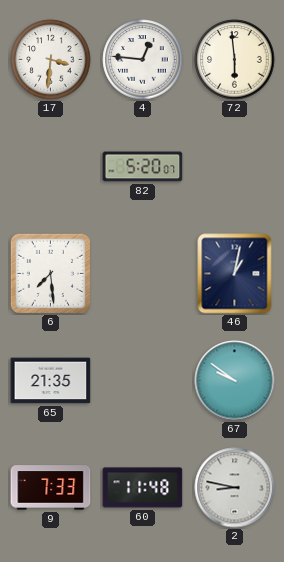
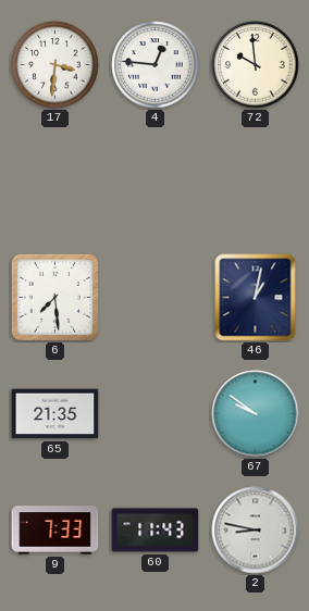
72: 5:59 -> 9:59 (256, 65)
82: 5:20 -> none (143, 167)
60: 11:48 -> 11:43 (156, 531)
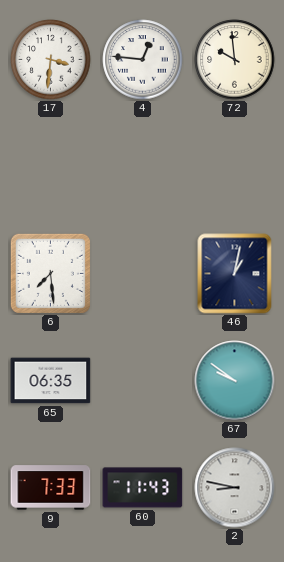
65: 21:35 -> 06:35 (51, 381)
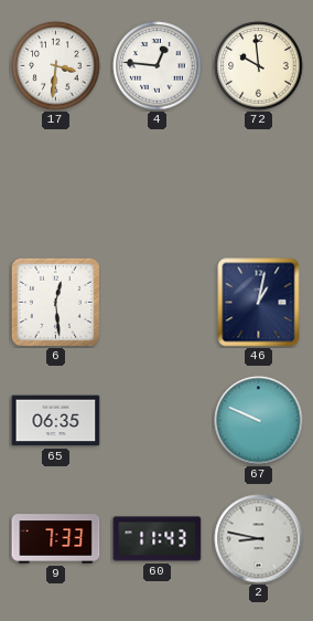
6: 7:29 -> 12:29 (55, 302)
67: 9:51 -> 9:49 (259, 421)
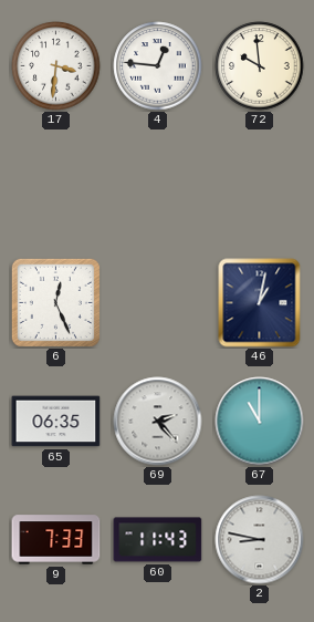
6: 12:29 -> 12:26 (55, 302)
69: none -> 2:23 (158, 422)
67: 9:49 -> 11:00 (260, 422)
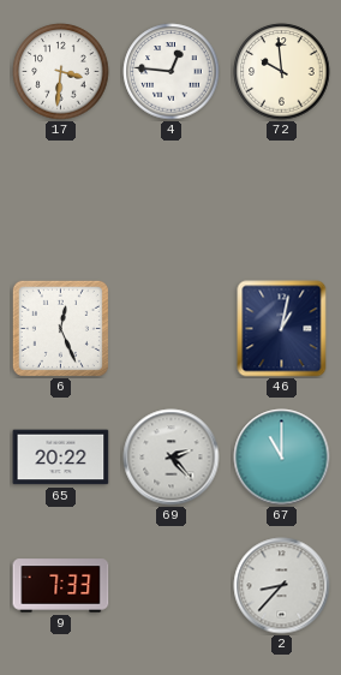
65: 06:35 -> 20:22 (61, 458)
60: 11:43 -> none (158, 540)
2: 8:47 -> 8:37 (282, 586)
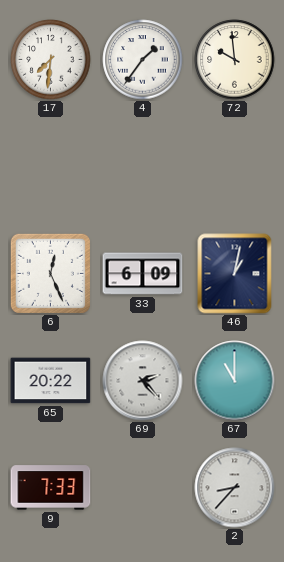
17: 3:31 -> 7:31 (51, 60)
4: 12:46 -> 1:36 (143, 60)
33: none -> 6:09 (143, 274)
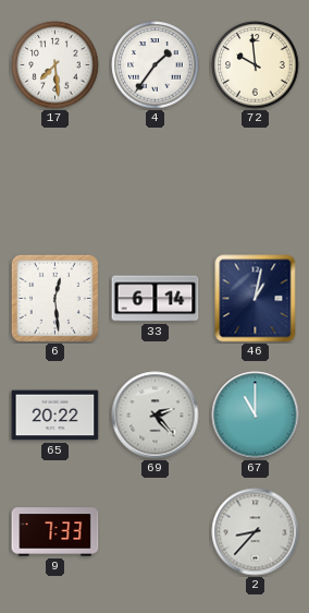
17: 7:31 -> 7:29 (55, 65)
6: 12:26 -> 12:29 (54, 298)
33: 6:09 -> 6:14 (156, 299)
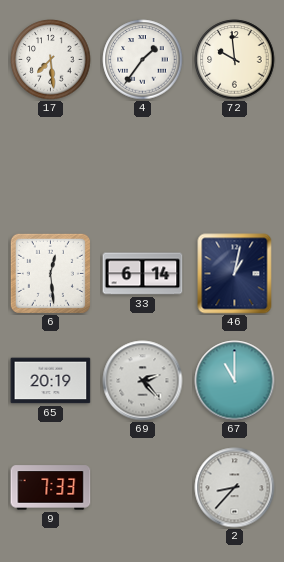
65: 20:22 -> 20:19 (51, 381)
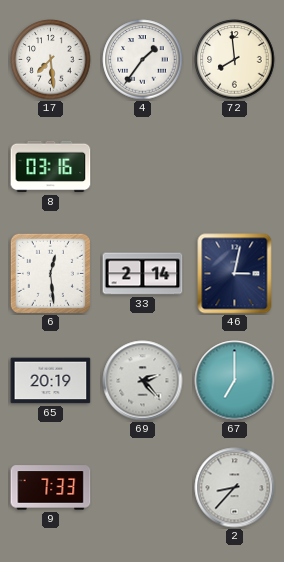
72: 9:59 -> 7:59 (235, 60)
8: none -> 03:16 (51, 167)
33: 6:14 -> 2:14 (143, 274)
46: 1:02 -> 3:02 (235, 274)
67: 11:00 -> 7:00 (235, 381)
